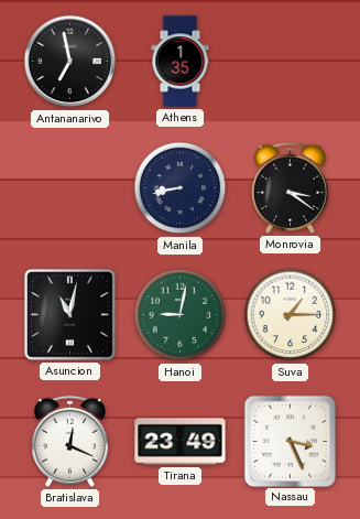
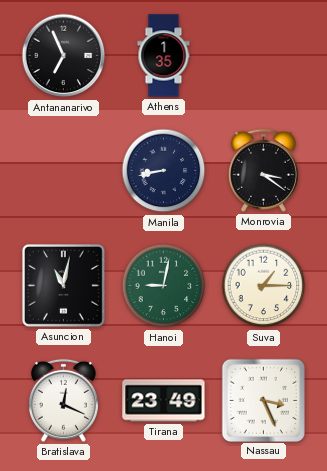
Antananarivo: 6:58 -> 6:56 (64, 56)
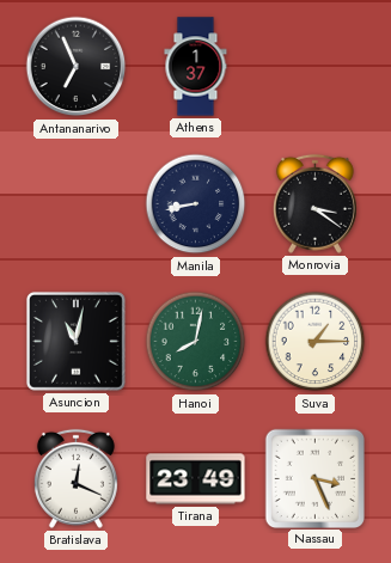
Athens: 1:35 -> 1:37 (196, 67)
Hanoi: 9:02 -> 8:02 (196, 342)
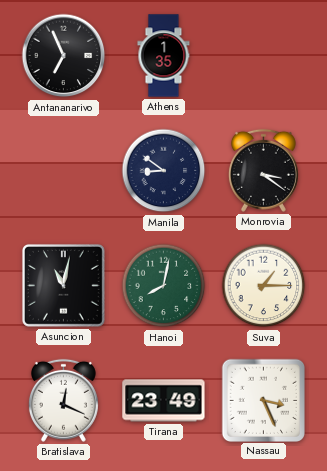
Athens: 1:37 -> 1:35 (164, 56)
Manila: 8:43 -> 8:51 (164, 171)
